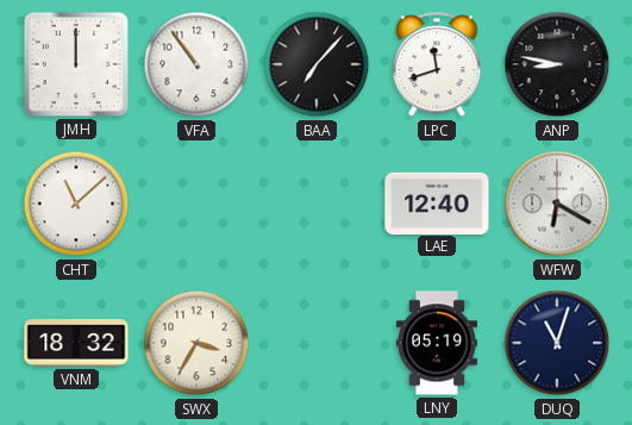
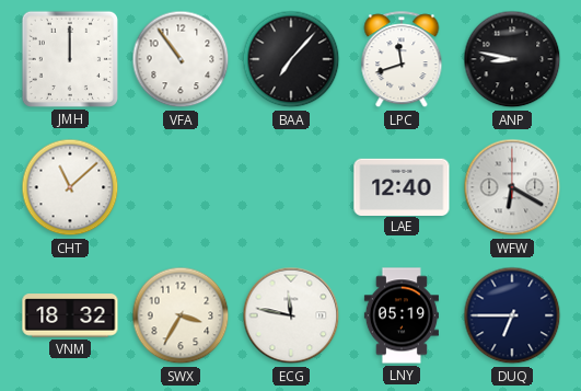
ECG: none -> 11:47 (291, 315)
DUQ: 11:03 -> 6:45 (512, 315)
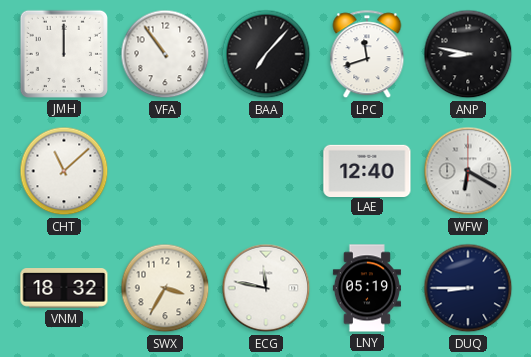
DUQ: 6:45 -> 8:45 (468, 288)
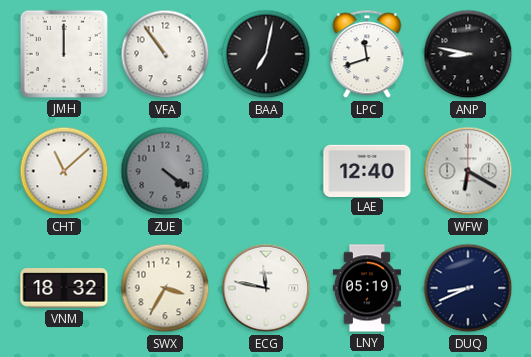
BAA: 7:07 -> 7:02 (266, 54)
ZUE: none -> 4:21 (165, 171)
DUQ: 8:45 -> 8:41 (468, 288)
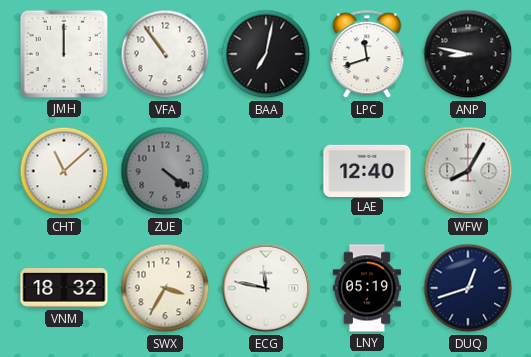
WFW: 6:20 -> 8:05 (468, 171)
DUQ: 8:41 -> 12:42 (468, 288)
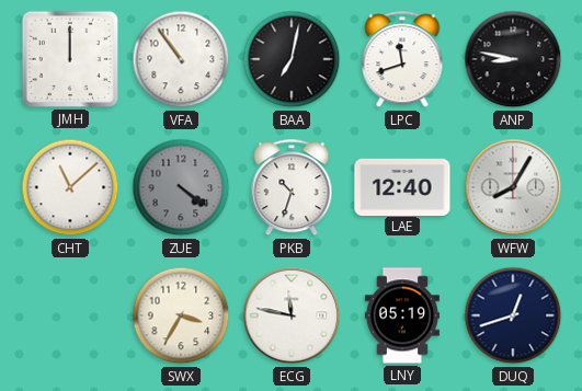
PKB: none -> 10:33 (292, 188)
VNM: 18:32 -> none (64, 288)
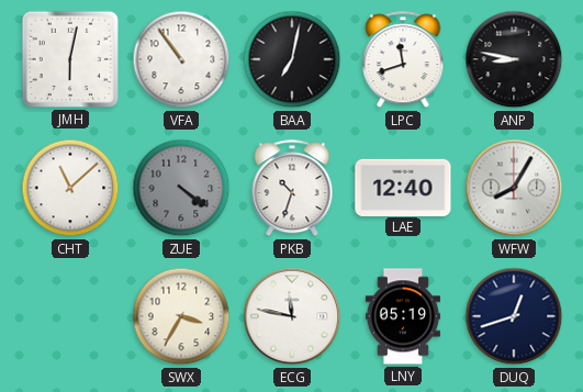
JMH: 12:00 -> 6:02 (70, 59)
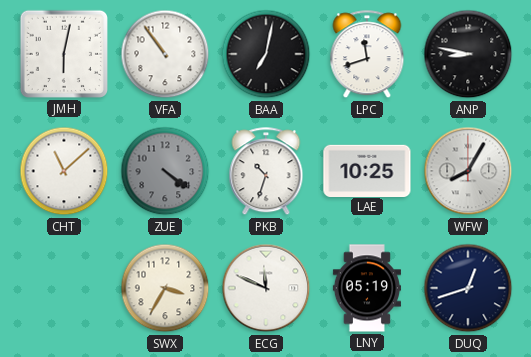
LAE: 12:40 -> 10:25 (367, 170)
ECG: 11:47 -> 11:49 (266, 288)
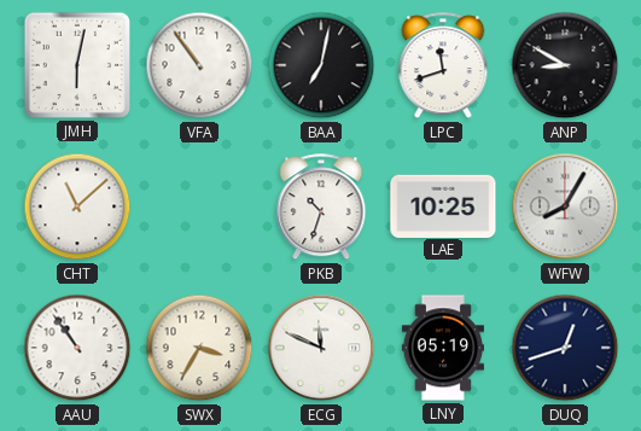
ANP: 8:47 -> 8:50 (565, 65)
ZUE: 4:21 -> none (165, 171)
AAU: none -> 10:54 (77, 348)
